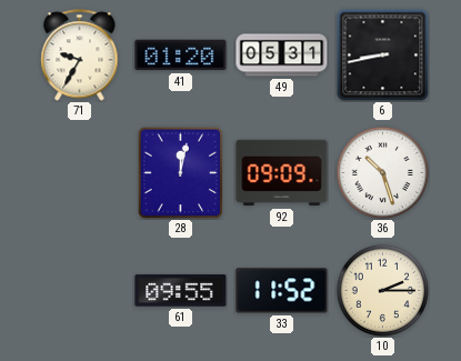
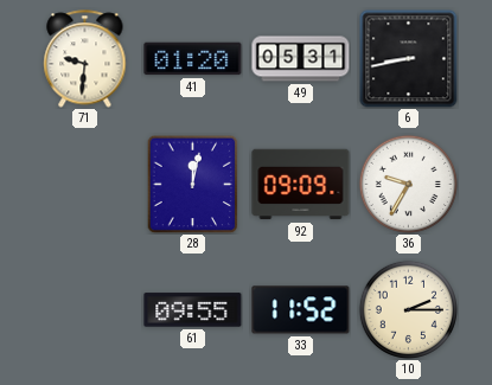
71: 9:35 -> 9:31 (85, 59)
36: 10:27 -> 9:35 (408, 184)
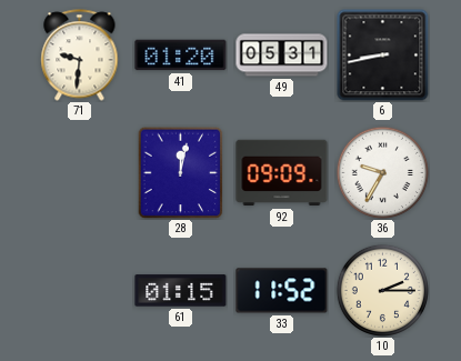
61: 09:55 -> 01:15 (181, 291)
